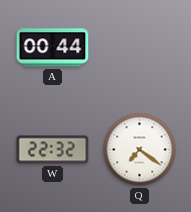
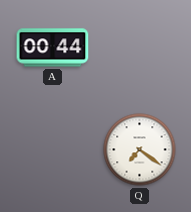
W: 22:32 -> none (53, 150)
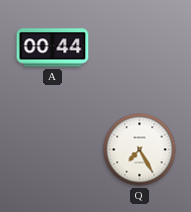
Q: 7:21 -> 7:25 (140, 150)
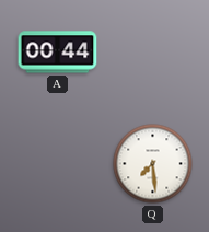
Q: 7:25 -> 7:29 (153, 164)
